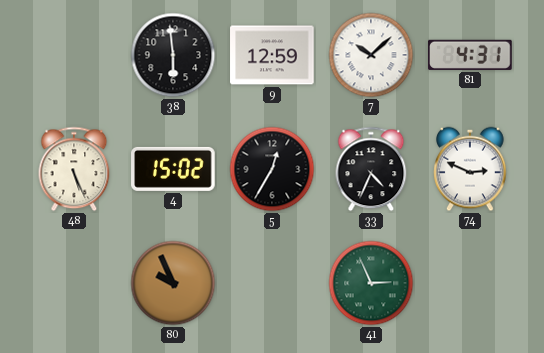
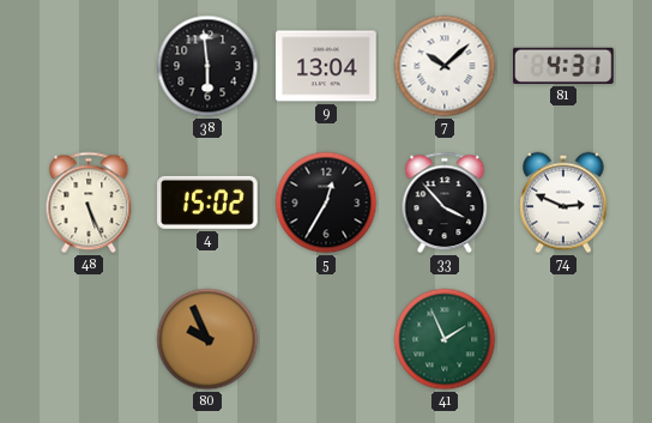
9: 12:59 -> 13:04 (326, 66)
33: 4:34 -> 3:53 (445, 203)
41: 2:56 -> 1:56 (445, 339)
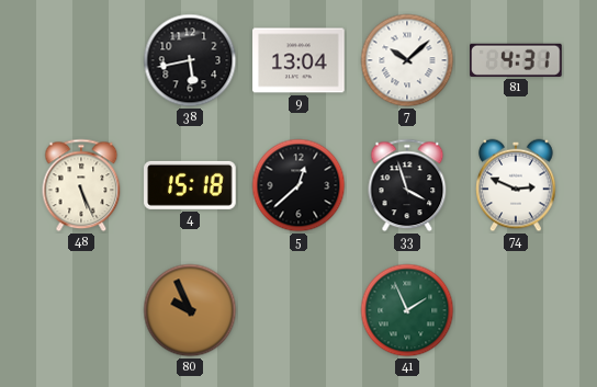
38: 5:59 -> 5:43 (190, 60)
4: 15:02 -> 15:18 (190, 185)
5: 12:35 -> 12:38 (298, 185)
33: 3:53 -> 3:57 (407, 185)
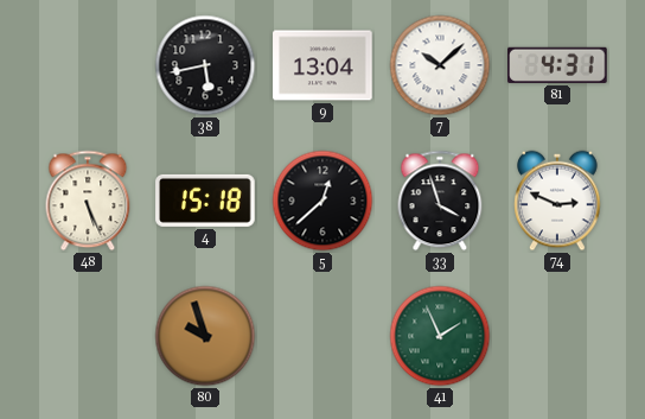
80: 9:56 -> 9:57 (205, 336)
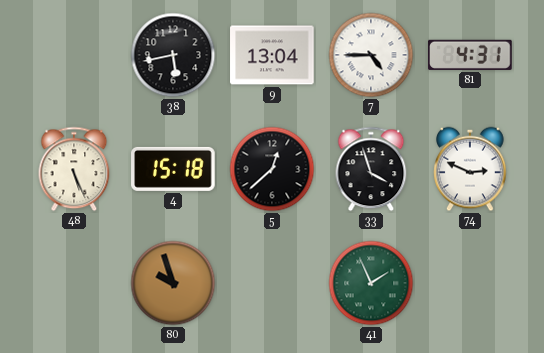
7: 10:08 -> 4:45 (371, 55)
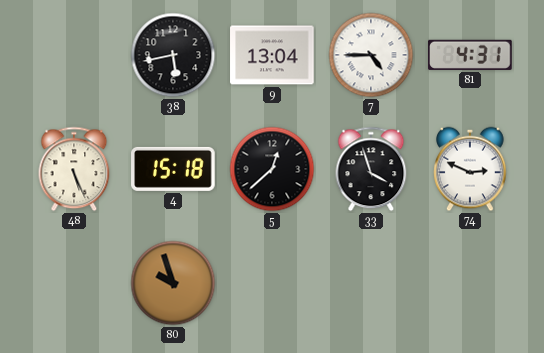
41: 1:56 -> none (371, 283)
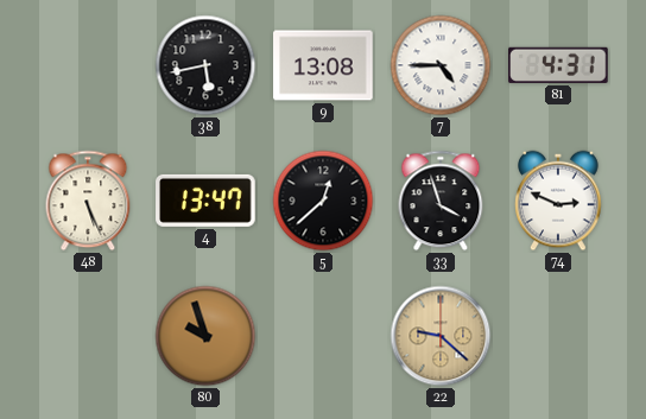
9: 13:04 -> 13:08 (323, 65)
4: 15:18 -> 13:47 (205, 201)
22: none -> 9:22 (441, 336)
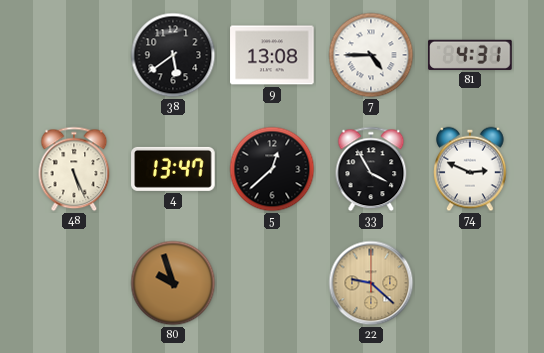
38: 5:43 -> 5:39 (173, 55)
33: 3:57 -> 3:55 (371, 169)
